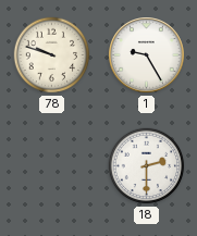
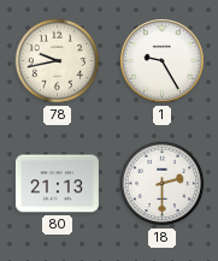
78: 9:48 -> 9:43 (58, 61)
80: none -> 21:13 (57, 184)
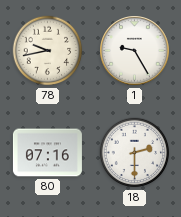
80: 21:13 -> 07:16 (47, 153)
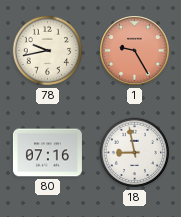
1 dial: white -> salmon (135, 51)
18: 2:30 -> 8:58 (135, 153)
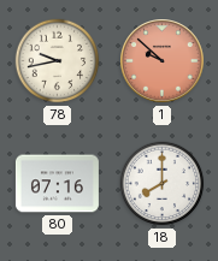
1: 9:25 -> 9:52 (163, 61)
18: 8:58 -> 8:00 (163, 184)
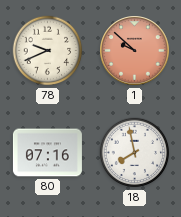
78: 9:43 -> 9:41 (48, 51)
18: 8:00 -> 7:58 (135, 153)
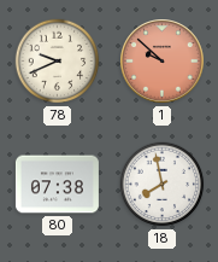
80: 07:16 -> 07:38 (57, 185)
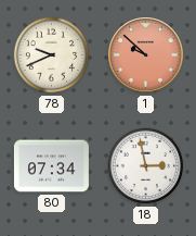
80: 07:38 -> 07:34 (51, 166)
18: 7:58 -> 2:58 (146, 166)
